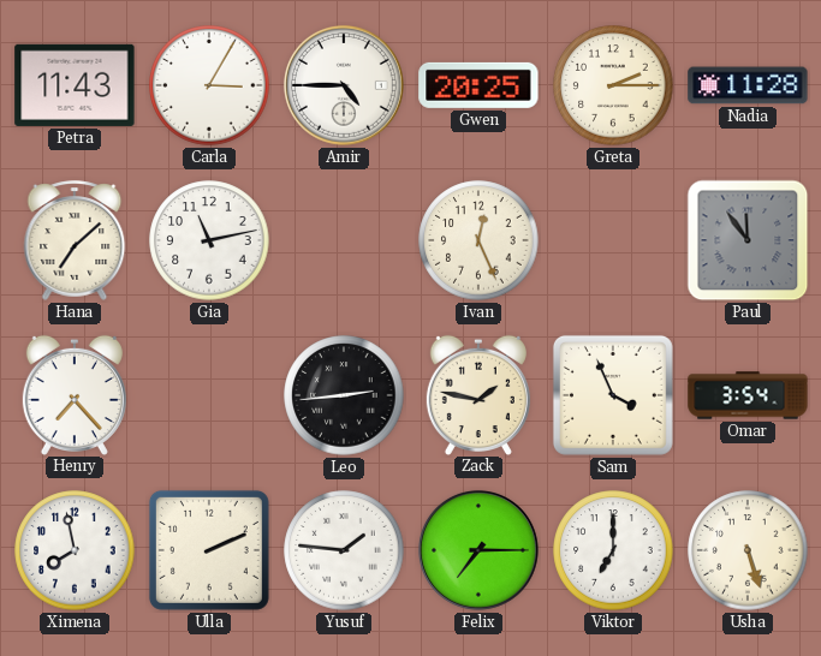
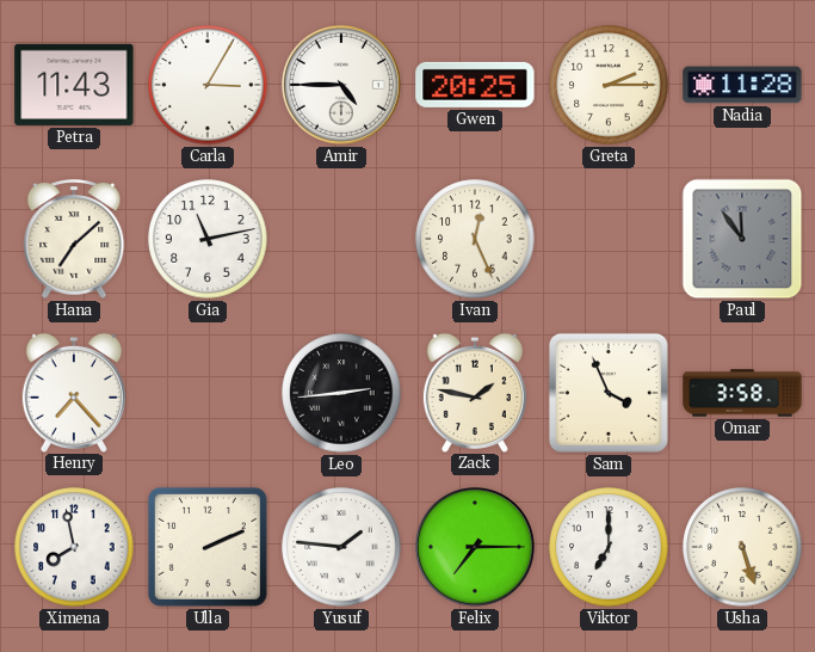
Omar: 3:54 -> 3:58 (742, 393)
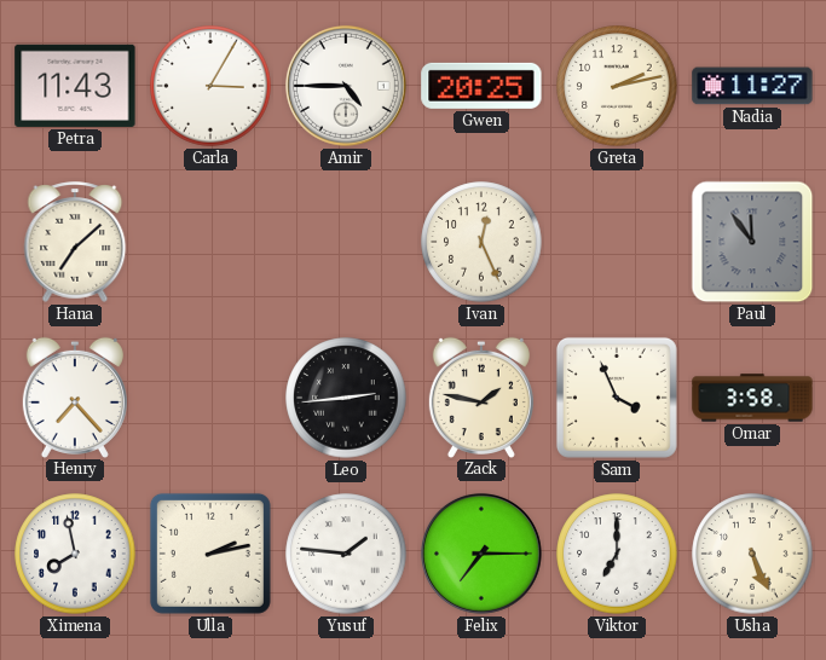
Greta: 2:15 -> 2:13 (617, 86)
Nadia: 11:28 -> 11:27 (752, 86)
Gia: 11:13 -> none (208, 239)
Ulla: 2:11 -> 2:13 (210, 554)
Usha: 5:27 -> 5:26 (752, 554)
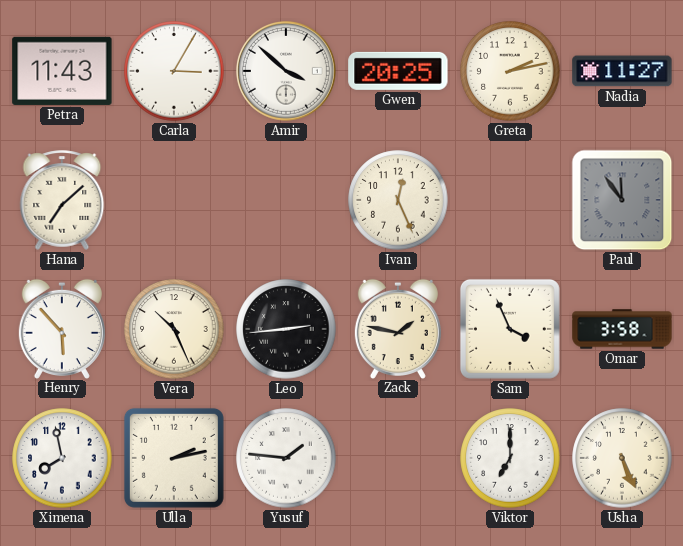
Amir: 4:45 -> 3:52 (286, 71)
Henry: 7:23 -> 5:53 (62, 328)
Vera: none -> 10:26 (174, 329)
Felix: 7:15 -> none (481, 554)
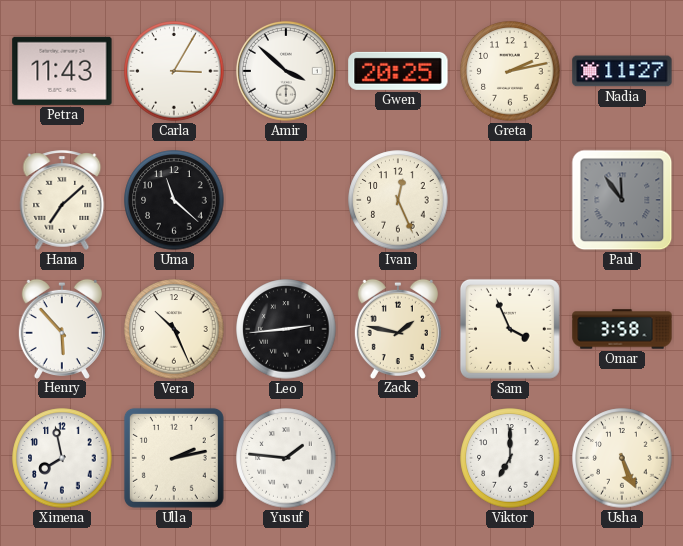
Uma: none -> 11:22 (174, 200)
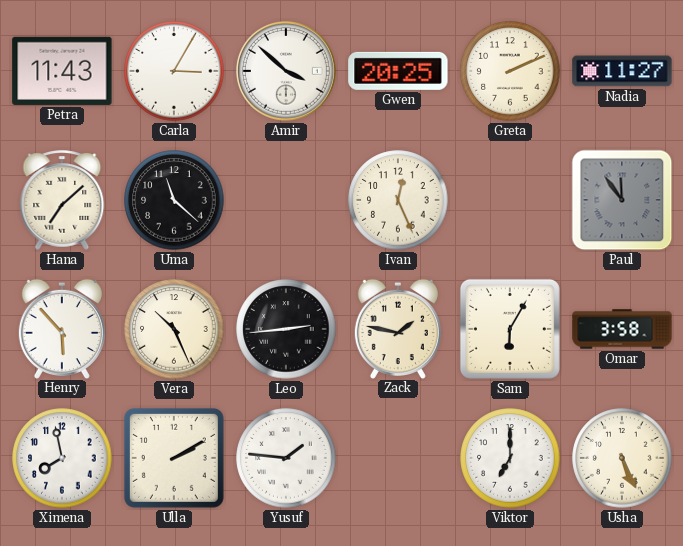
Greta: 2:13 -> 2:11 (510, 71)
Sam: 3:56 -> 6:05 (510, 329)
Ulla: 2:13 -> 2:10 (174, 458)
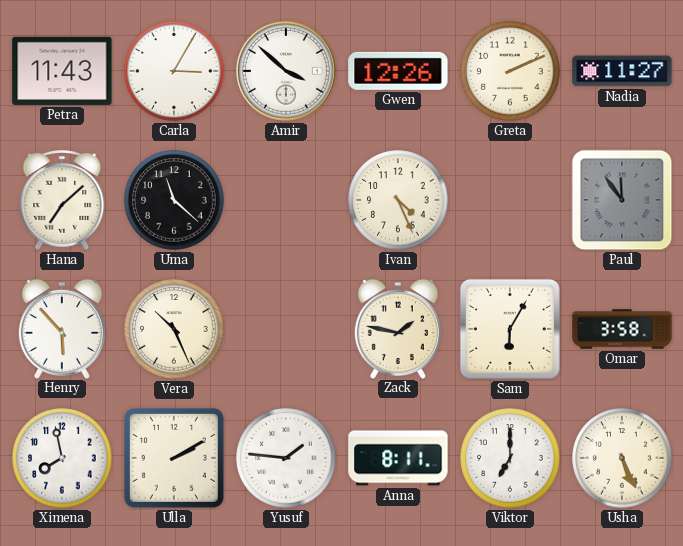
Gwen: 20:25 -> 12:26 (398, 71)
Ivan: 12:26 -> 4:26 (398, 200)
Leo: 2:44 -> none (286, 329)
Anna: none -> 8:11 (398, 458)
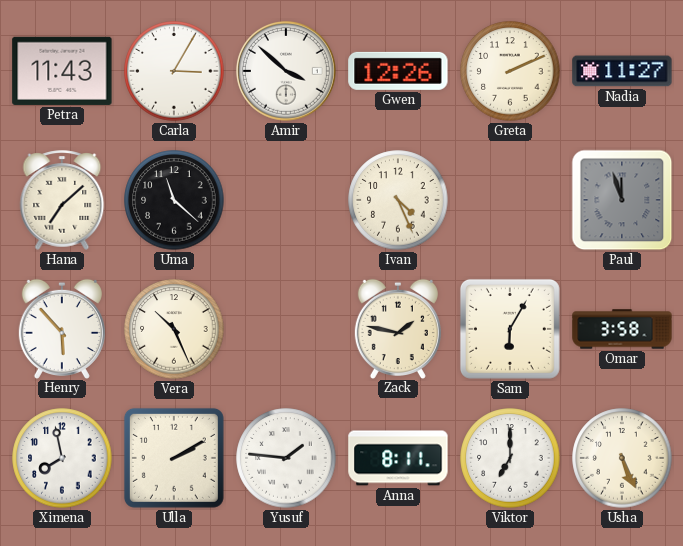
Paul: 11:54 -> 11:57 (622, 200)
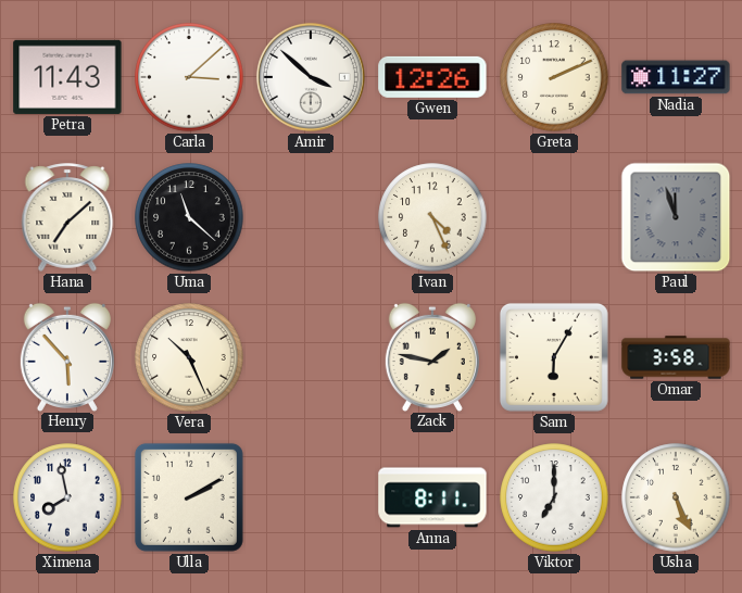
Carla: 3:05 -> 3:08 (189, 77)
Yusuf: 1:46 -> none (286, 458)
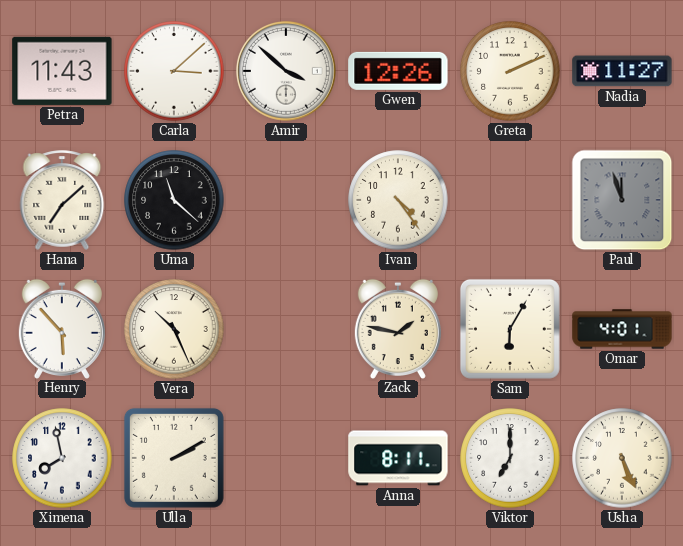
Ivan: 4:26 -> 4:24 (398, 200)
Omar: 3:58 -> 4:01 (622, 329)
